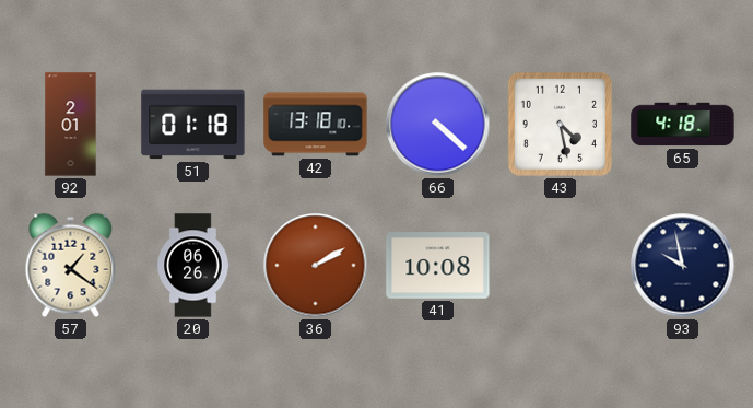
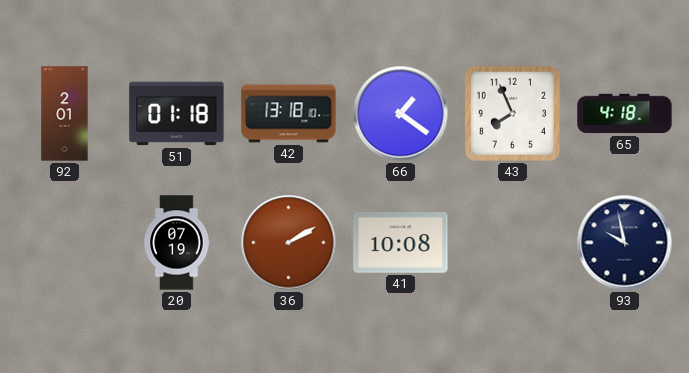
66: 4:22 -> 1:21 (401, 114)
43: 4:28 -> 7:56 (512, 113)
57: 1:21 -> none (71, 266)
20: 06:26 -> 07:19 (177, 243)
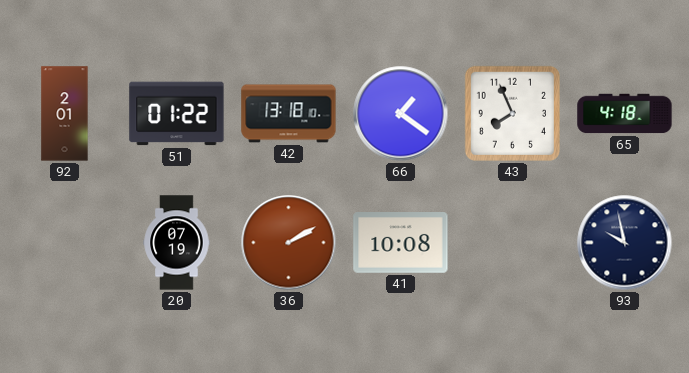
51: 01:18 -> 01:22 (177, 114)
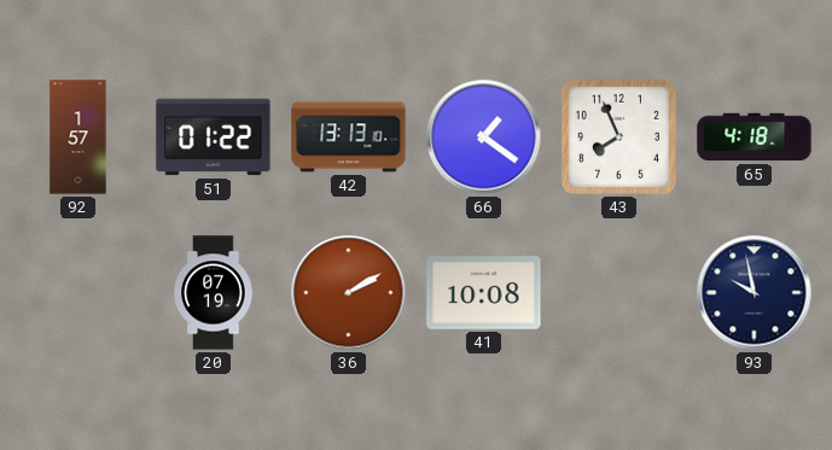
92: 2:01 -> 1:57 (78, 138)
42: 13:18 -> 13:13 (349, 138)
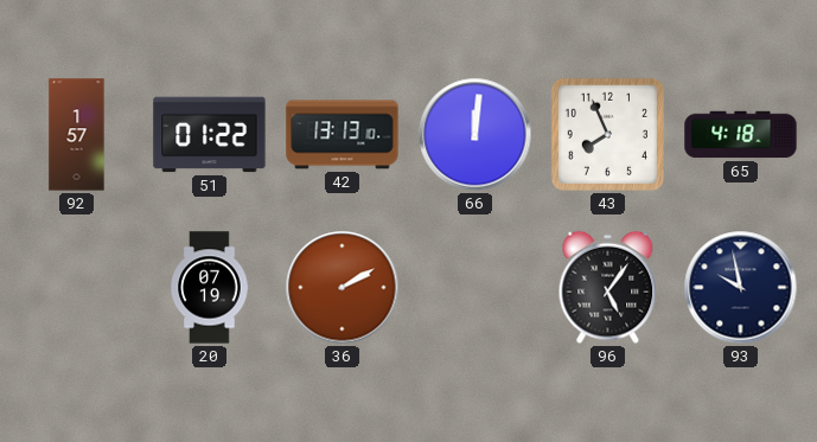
66: 1:21 -> 12:01 (475, 135)
41: 10:08 -> none (484, 293)
96: none -> 5:06 (608, 288)
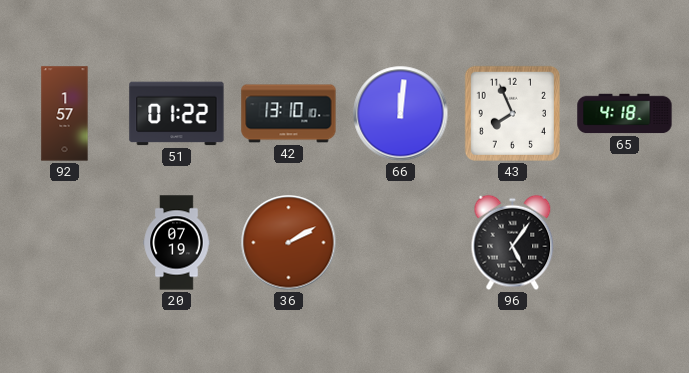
42: 13:13 -> 13:10 (289, 114)
93: 9:58 -> none (741, 288)
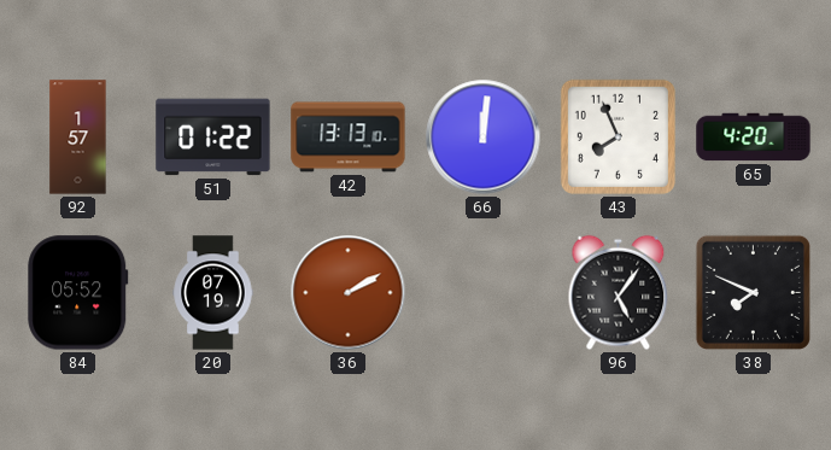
42: 13:10 -> 13:13 (349, 138)
65: 4:18 -> 4:20 (754, 138)
84: none -> 05:52 (78, 293)
38: none -> 7:49 (753, 292)
